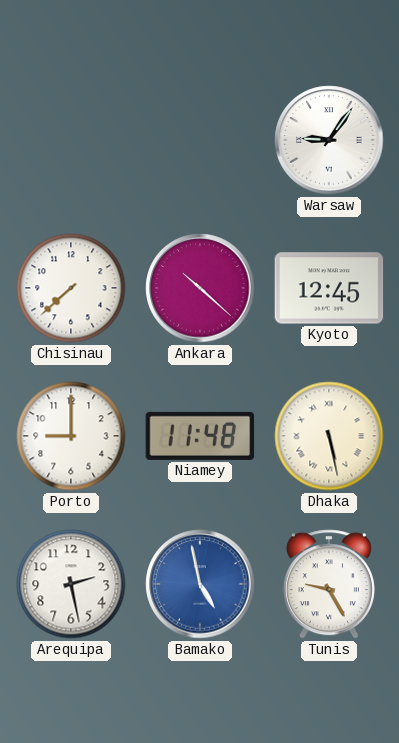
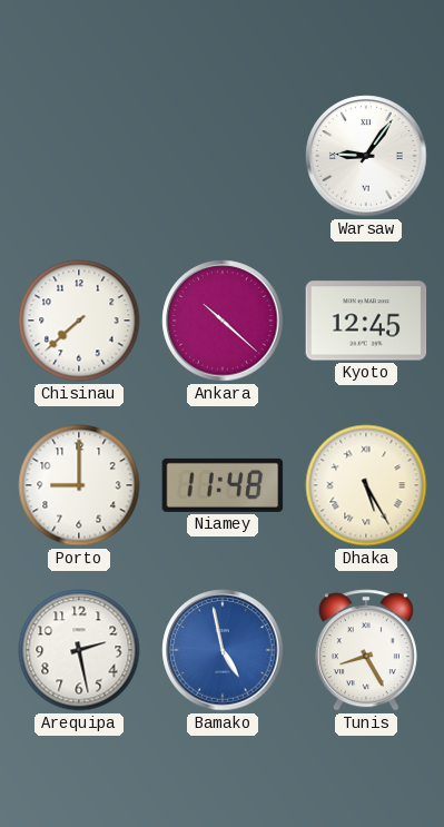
Dhaka: 5:28 -> 5:25 (366, 485)
Tunis: 9:25 -> 8:25 (366, 650)
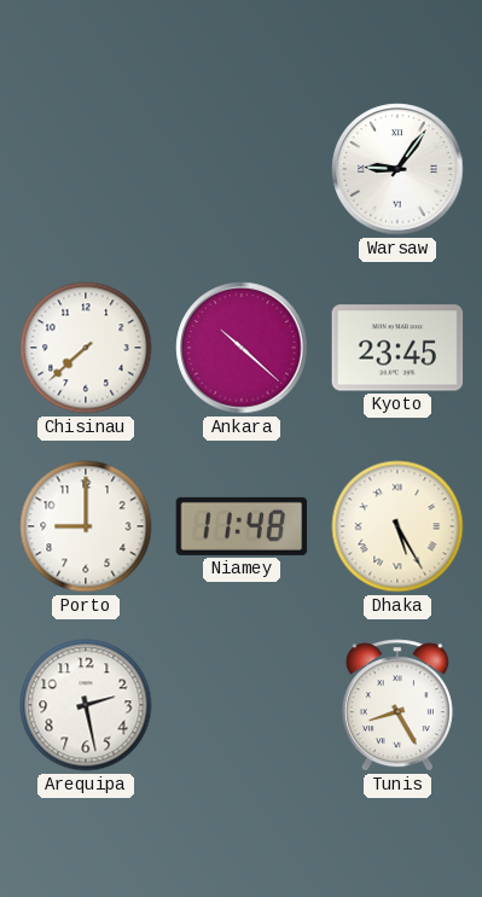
Kyoto: 12:45 -> 23:45 (397, 348)
Bamako: 4:58 -> none (223, 650)
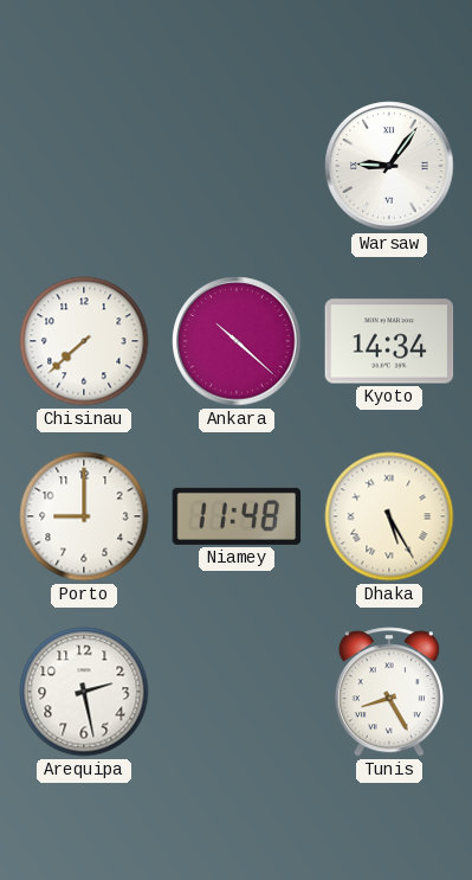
Kyoto: 23:45 -> 14:34 (389, 341)
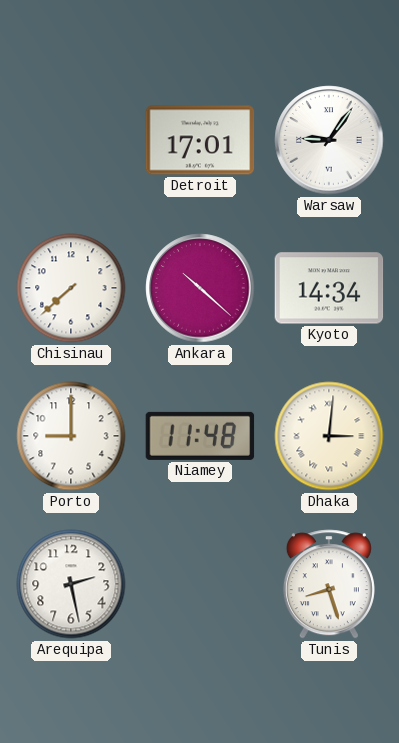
Detroit: none -> 17:01 (200, 140)
Dhaka: 5:25 -> 3:01 (329, 436)
Tunis: 8:25 -> 8:27 (329, 584)
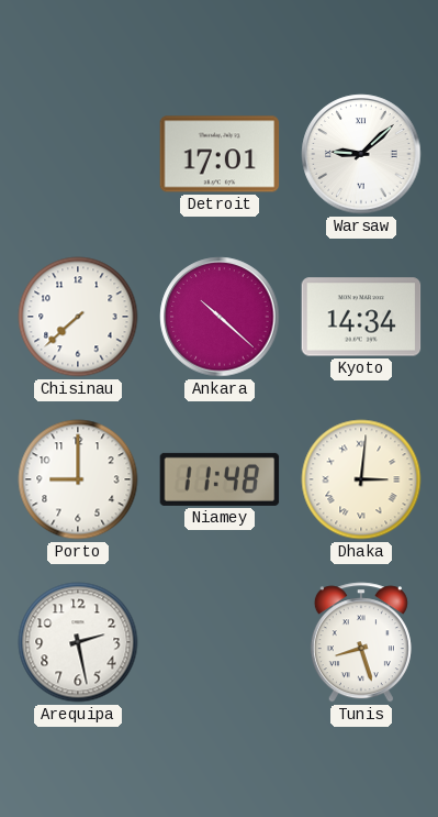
Warsaw: 9:06 -> 9:08 (361, 154)
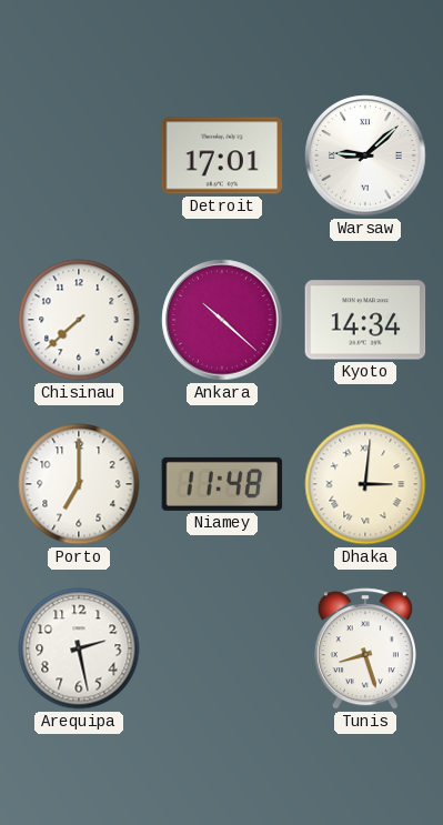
Porto: 9:00 -> 7:00 (79, 484)
